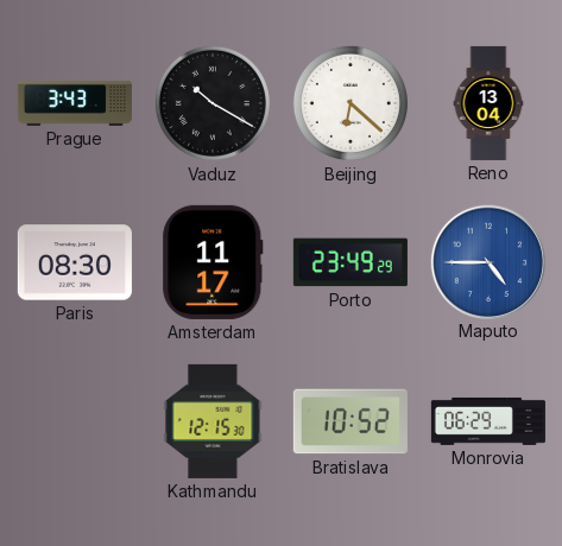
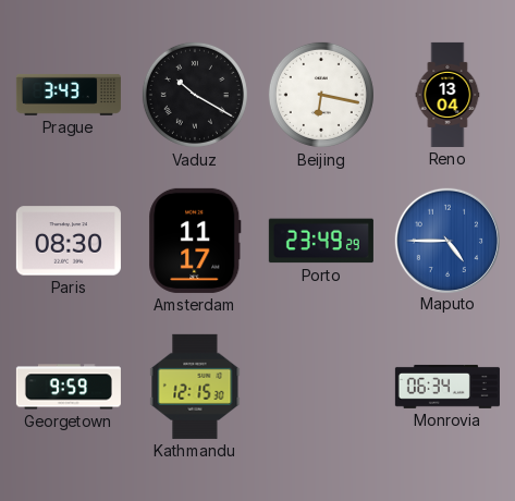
Beijing: 6:22 -> 6:17 (321, 95)
Georgetown: none -> 9:59 (69, 387)
Bratislava: 10:52 -> none (351, 421)
Monrovia: 06:29 -> 06:34 (447, 387)
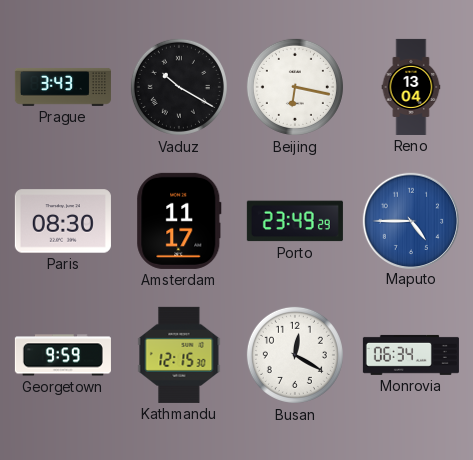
Busan: none -> 12:20 (295, 355)
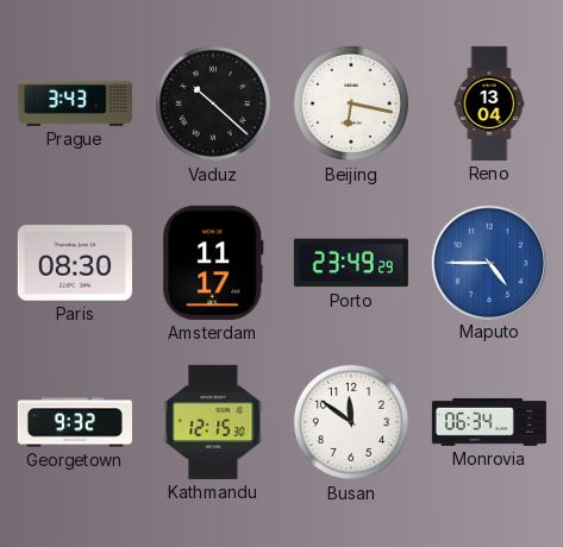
Vaduz: 10:20 -> 10:22 (213, 103)
Georgetown: 9:59 -> 9:32 (75, 422)
Busan: 12:20 -> 11:51 (351, 422)
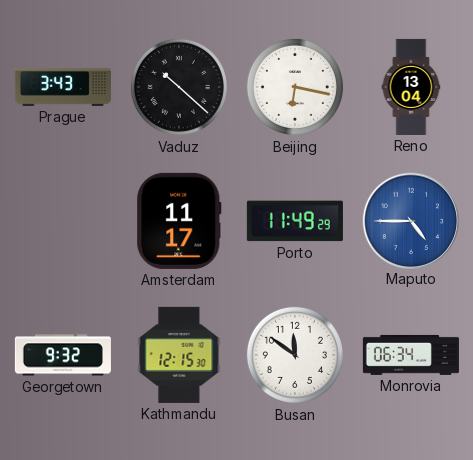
Paris: 08:30 -> none (75, 263)
Porto: 23:49 -> 11:49 (295, 221)
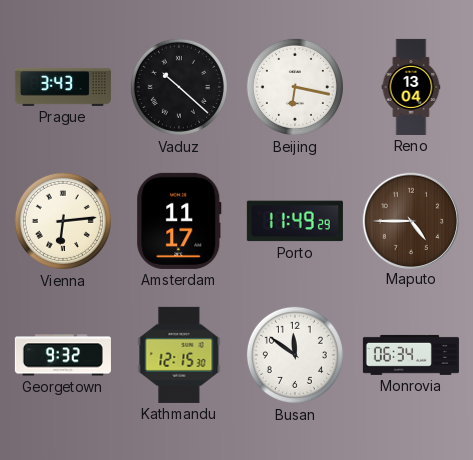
Vienna: none -> 6:14 (63, 221)
Maputo dial: blue -> brown (410, 220)
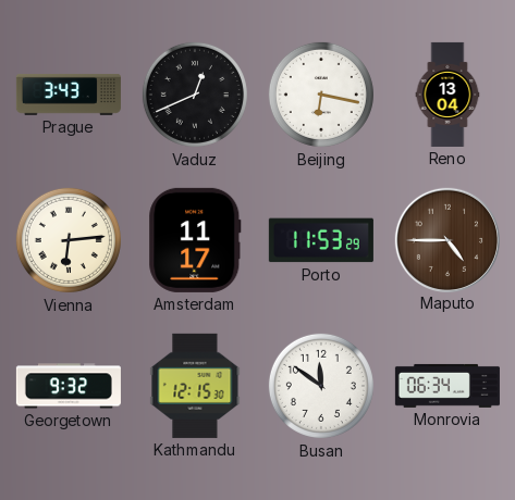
Vaduz: 10:22 -> 12:41 (195, 95)
Porto: 11:49 -> 11:53 (321, 240)
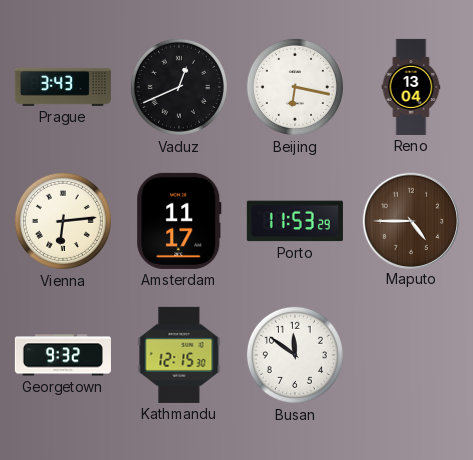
Monrovia: 06:34 -> none (447, 386)
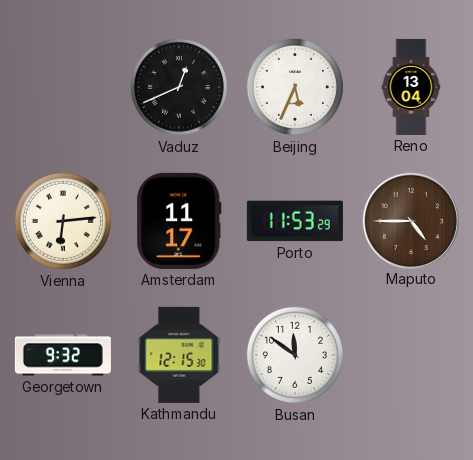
Prague: 3:43 -> none (63, 87)
Beijing: 6:17 -> 5:34 (295, 87)
